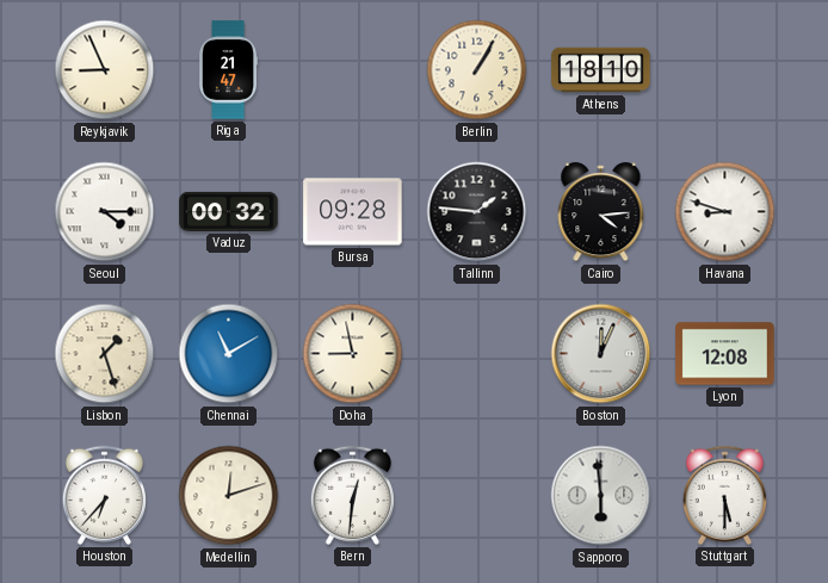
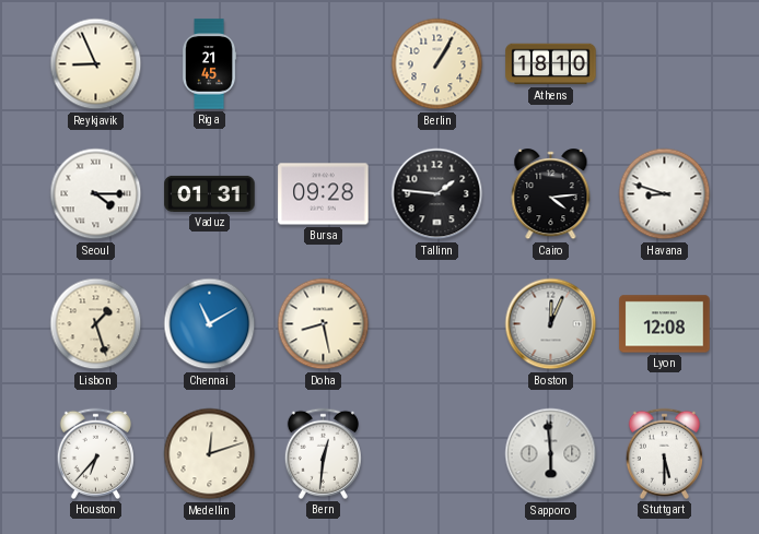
Riga: 21:47 -> 21:45 (209, 64)
Vaduz: 00:32 -> 01:31 (210, 193)
Doha: 8:58 -> 8:28 (324, 324)
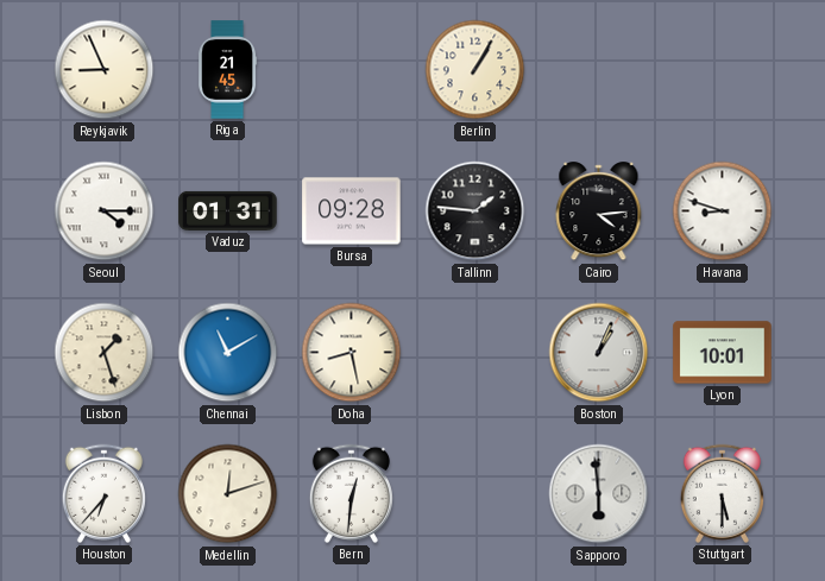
Athens: 18:10 -> none (551, 64)
Boston: 12:04 -> 1:04 (599, 353)
Lyon: 12:08 -> 10:01 (723, 353)
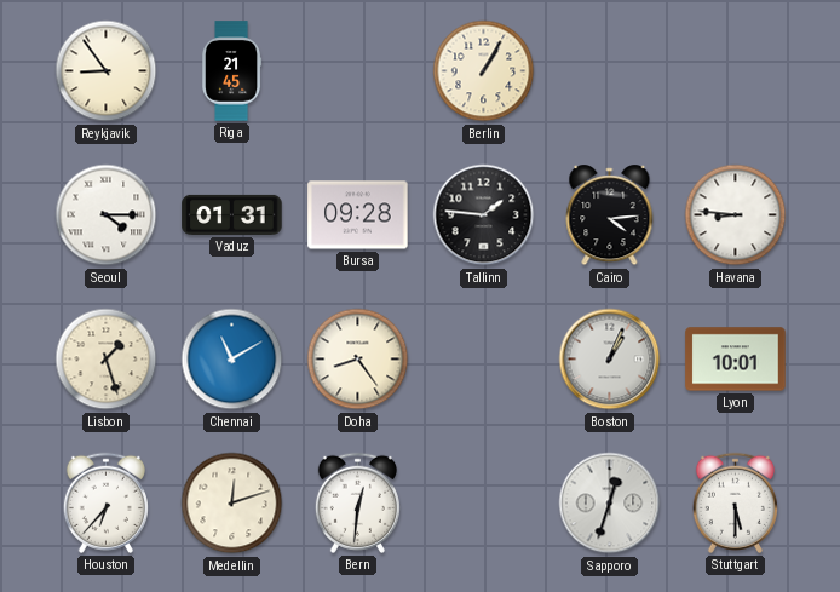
Reykjavik: 8:56 -> 8:54 (107, 71)
Havana: 8:48 -> 8:46 (736, 215)
Doha: 8:28 -> 8:24 (358, 360)
Sapporo: 5:59 -> 12:33 (610, 504)
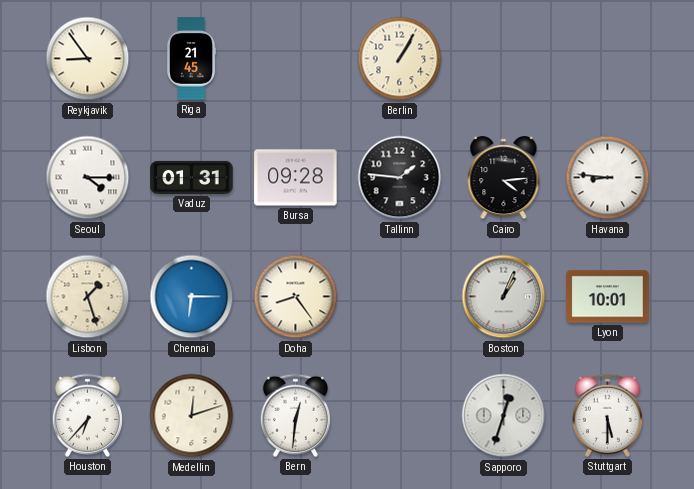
Chennai: 11:10 -> 6:15 (192, 297)
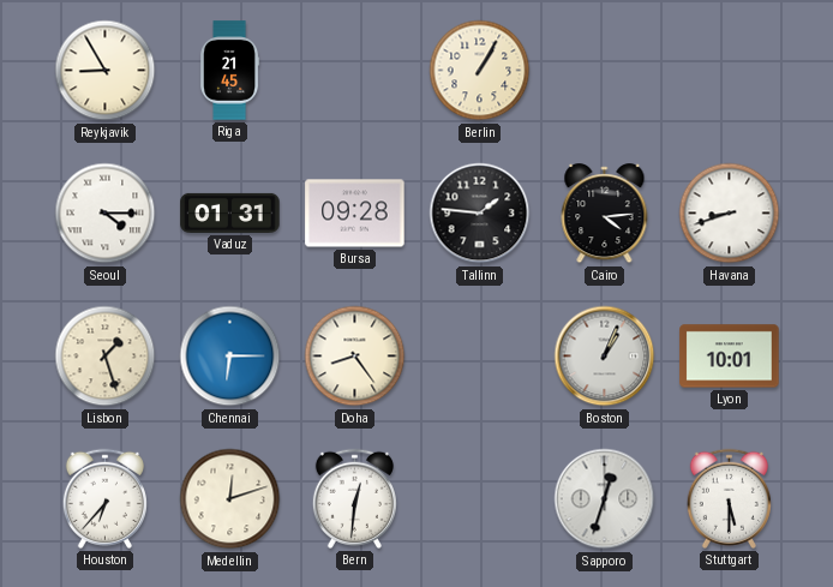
Reykjavik: 8:54 -> 8:55 (106, 71)
Havana: 8:46 -> 8:42 (730, 214)
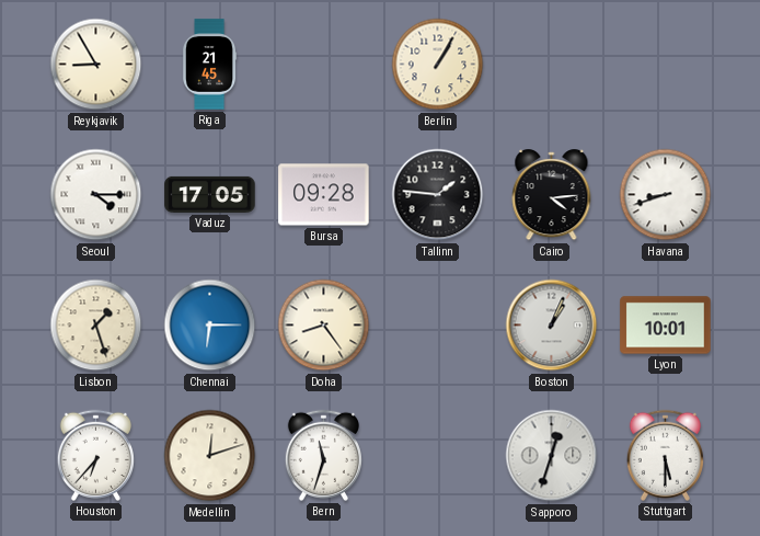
Vaduz: 01:31 -> 17:05 (210, 194)
Bern: 12:31 -> 11:33 (323, 455)
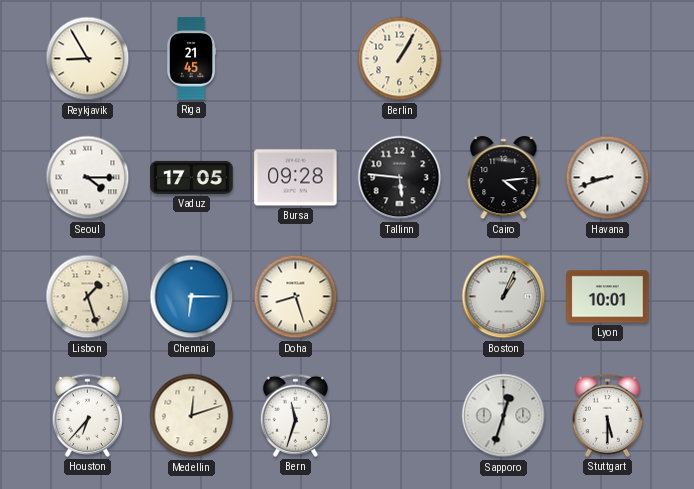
Tallinn: 1:46 -> 5:46 (400, 178)
Doha: 8:24 -> 8:27 (296, 297)
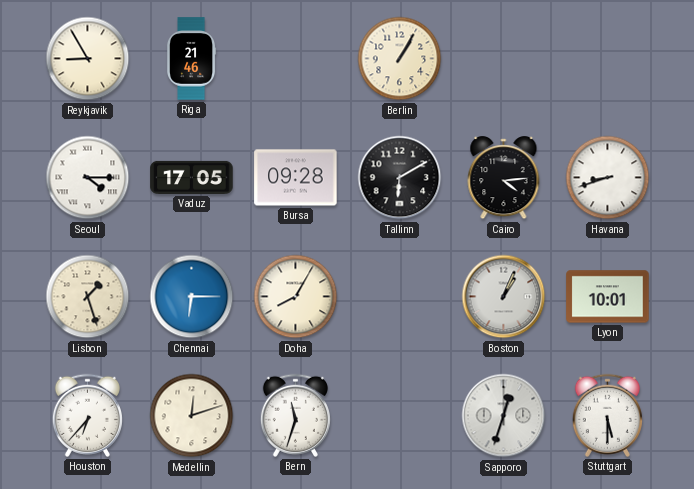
Riga: 21:45 -> 21:46 (191, 59)
Tallinn: 5:46 -> 6:10 (400, 178)
Doha: 8:27 -> 8:05 (296, 297)
